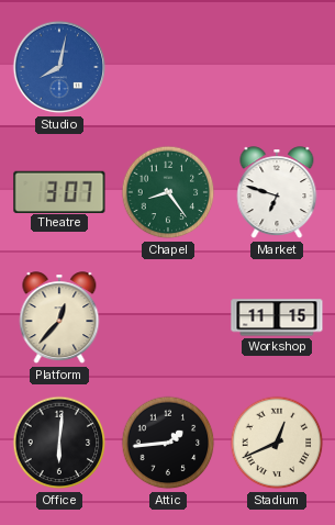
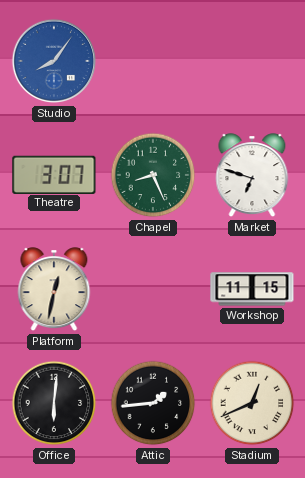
Studio: 8:02 -> 8:06 (54, 61)
Chapel: 8:24 -> 8:26 (153, 175)
Platform: 12:37 -> 12:32 (54, 290)
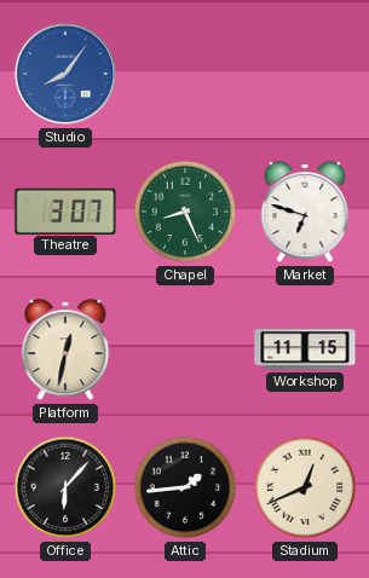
Office: 6:01 -> 6:07 (65, 487)
